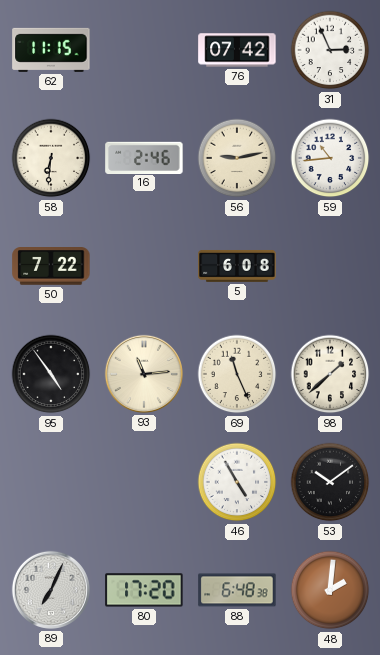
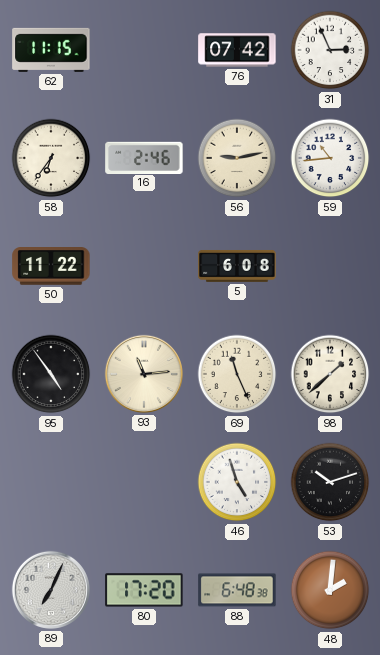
58: 6:31 -> 6:36 (51, 158)
50: 7:22 -> 11:22 (51, 266)
46: 4:55 -> 4:57 (237, 482)
53: 10:09 -> 10:12 (330, 482)
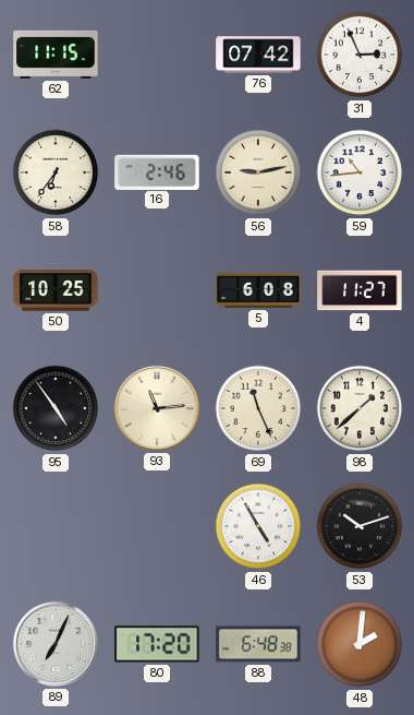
50: 11:22 -> 10:25 (56, 290)
4: none -> 11:27 (360, 290)
46: 4:57 -> 4:55 (258, 526)
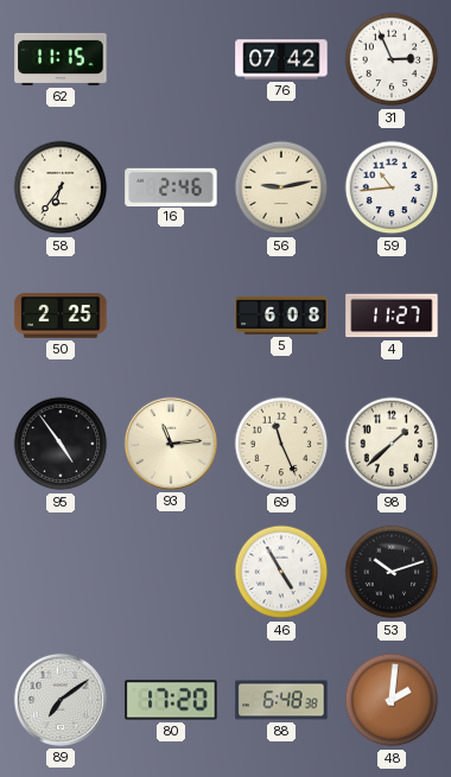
50: 10:25 -> 2:25 (61, 316)
89: 7:04 -> 7:09 (61, 700)
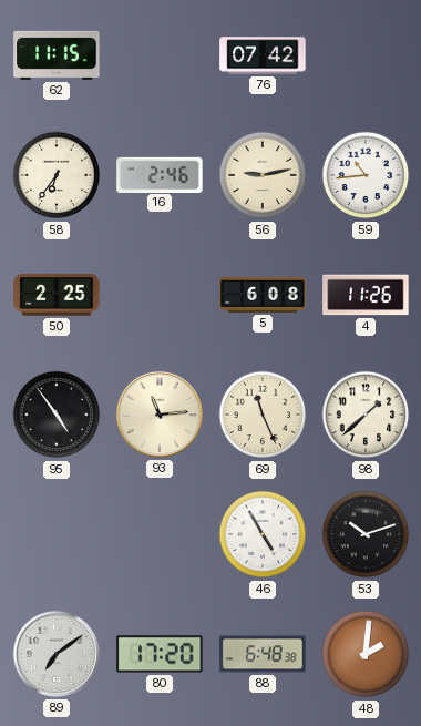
31: 2:56 -> none (392, 59)
4: 11:27 -> 11:26 (366, 295)
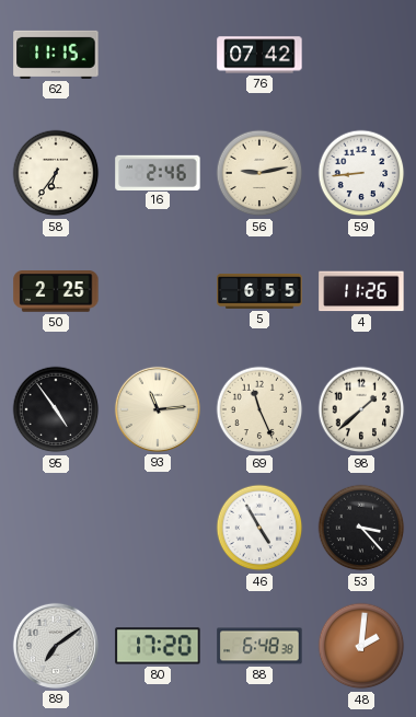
59: 10:44 -> 8:44 (361, 173)
5: 6:08 -> 6:55 (259, 291)
53: 10:12 -> 3:23 (361, 528)
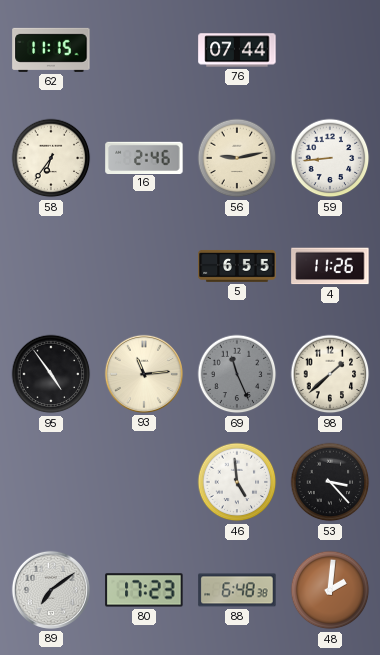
76: 07:42 -> 07:44 (237, 50)
50: 2:25 -> none (56, 291)
69 dial: cream -> grey (237, 374)
46: 4:55 -> 4:59 (237, 482)
80: 17:20 -> 17:23 (144, 590)
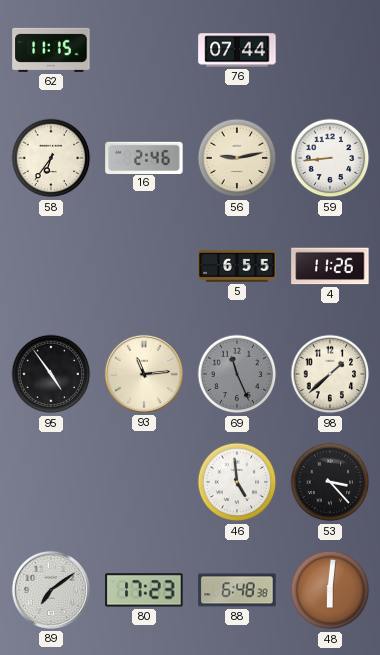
48: 2:01 -> 6:01 (330, 590)
